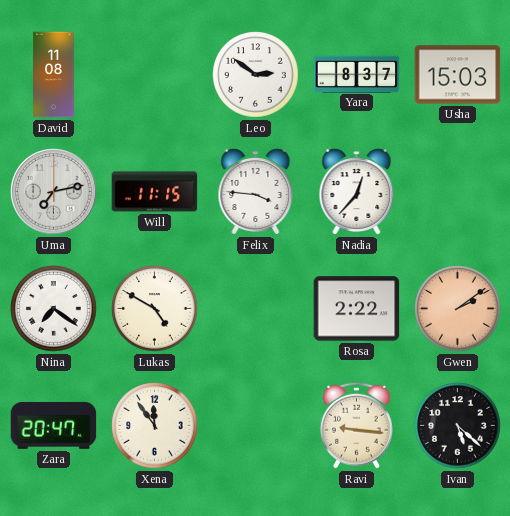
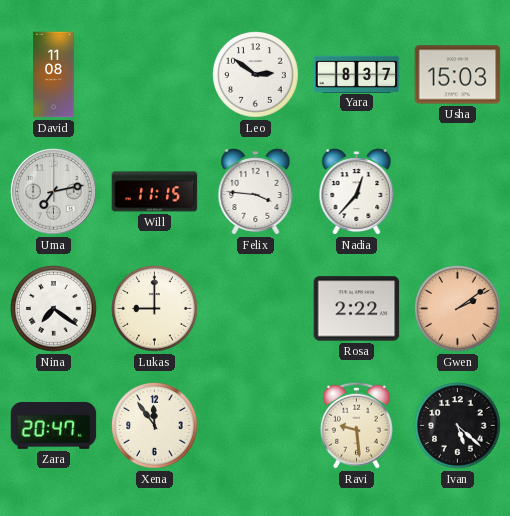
Lukas: 4:50 -> 9:00 (155, 309)
Ravi: 9:16 -> 9:29 (356, 425)
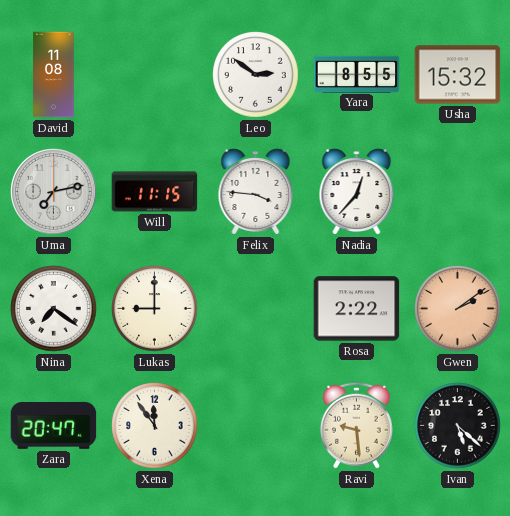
Yara: 8:37 -> 8:55 (357, 74)
Usha: 15:03 -> 15:32 (458, 75)
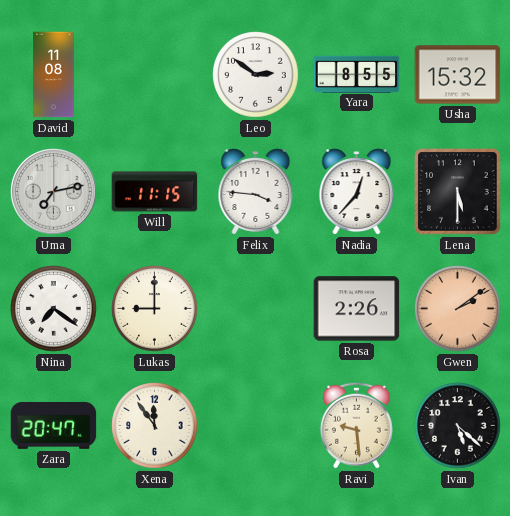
Lena: none -> 5:30 (458, 192)
Rosa: 2:22 -> 2:26 (357, 309)
